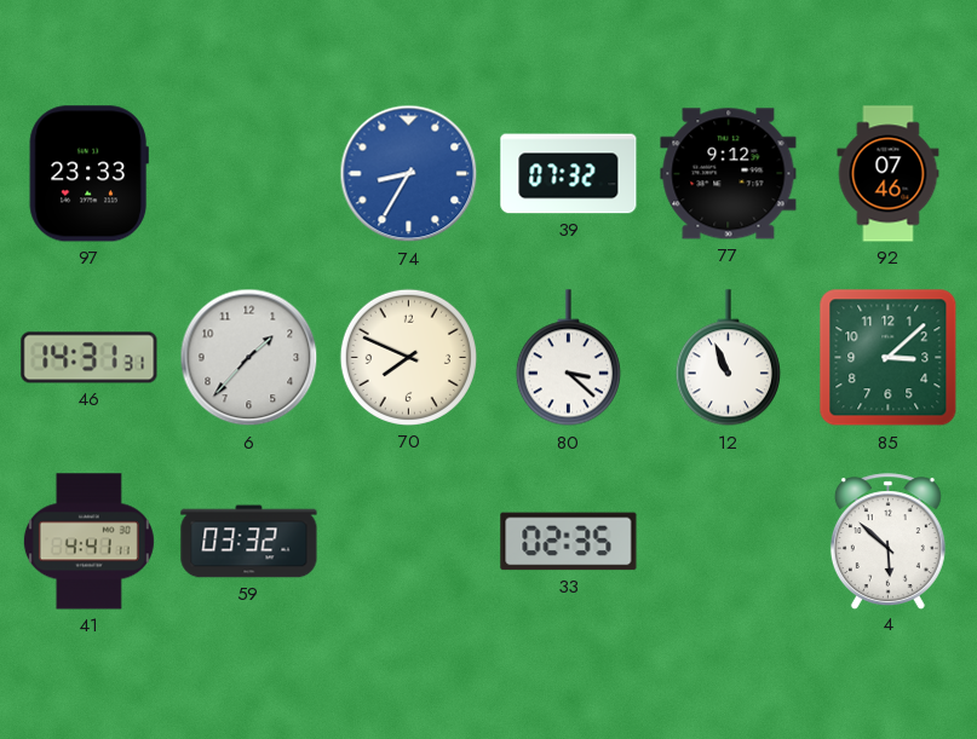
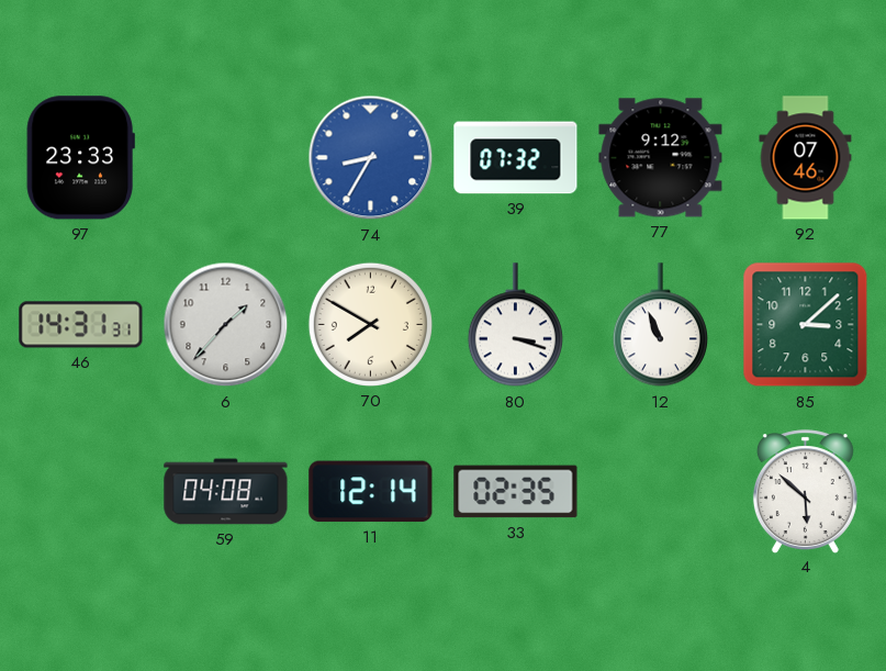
70: 7:49 -> 7:50 (370, 324)
80: 3:22 -> 3:18 (515, 325)
41: 4:41 -> none (88, 542)
59: 03:32 -> 04:08 (226, 492)
11: none -> 12:14 (371, 492)
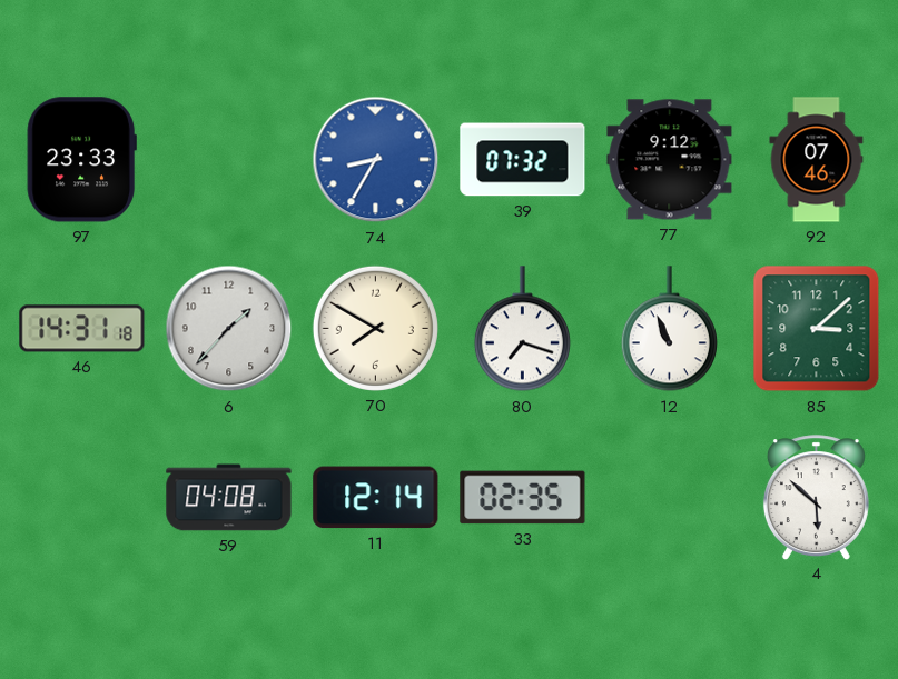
46: 14:31:31 -> 14:31:18 (82, 329)
80: 3:18 -> 7:18 (522, 329)
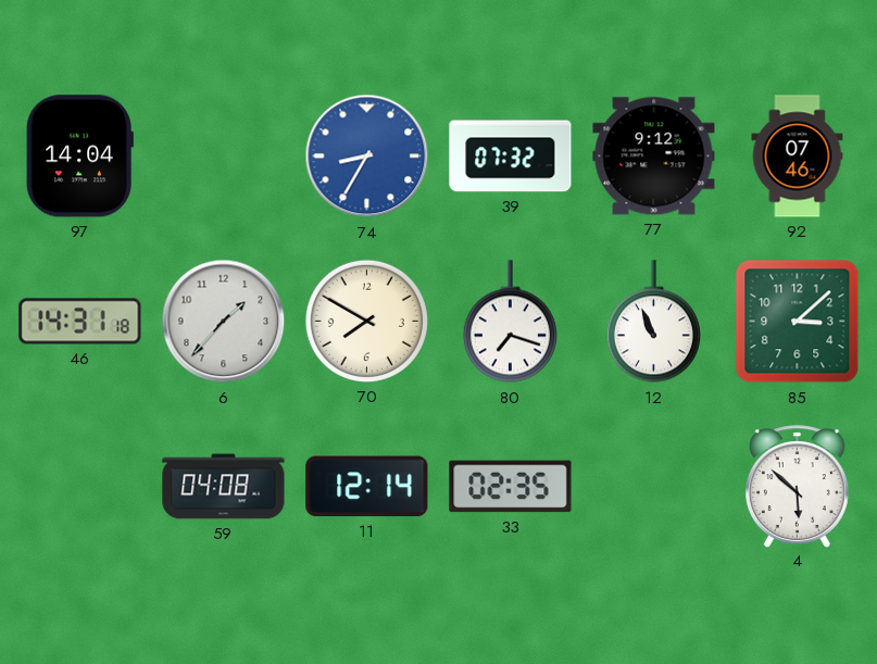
97: 23:33 -> 14:04 (79, 156)
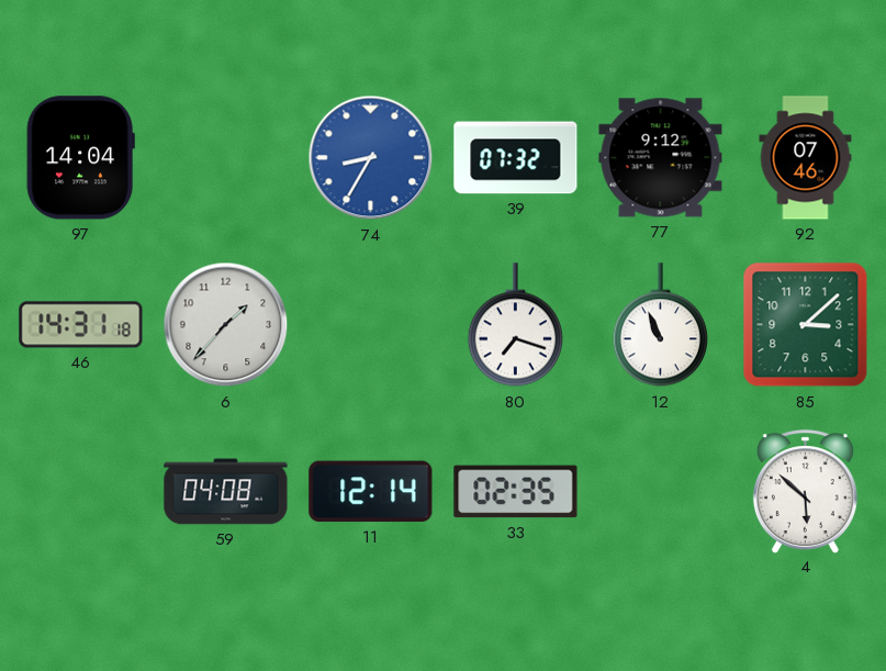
70: 7:50 -> none (366, 321)
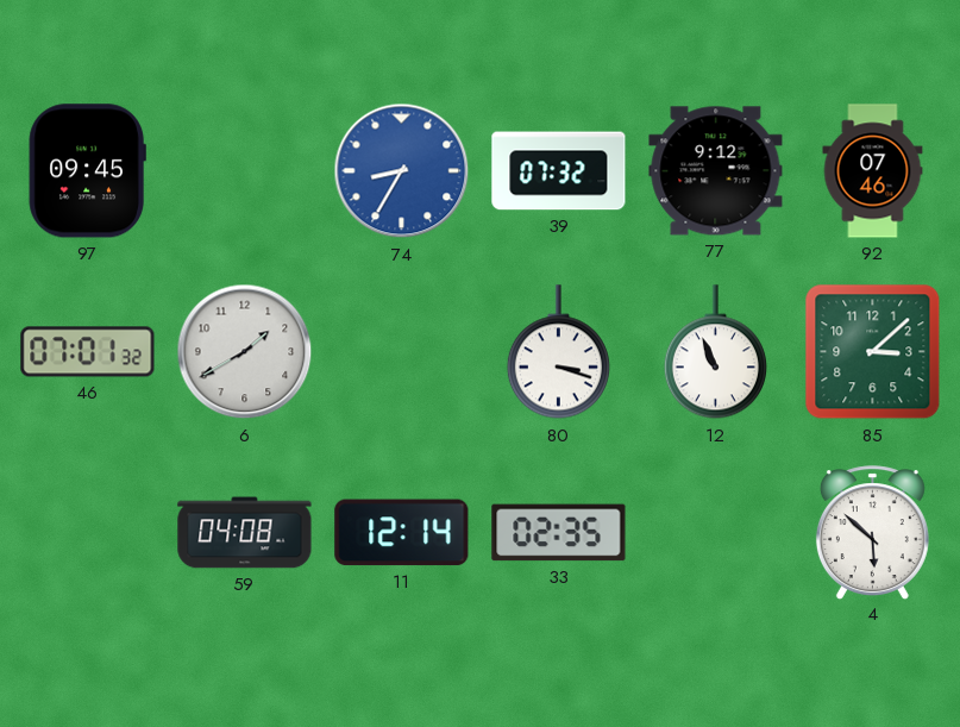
97: 14:04 -> 09:45 (87, 171)
46: 14:31 -> 07:01 (88, 352)
6: 1:37 -> 1:40 (245, 352)
80: 7:18 -> 3:18 (558, 352)
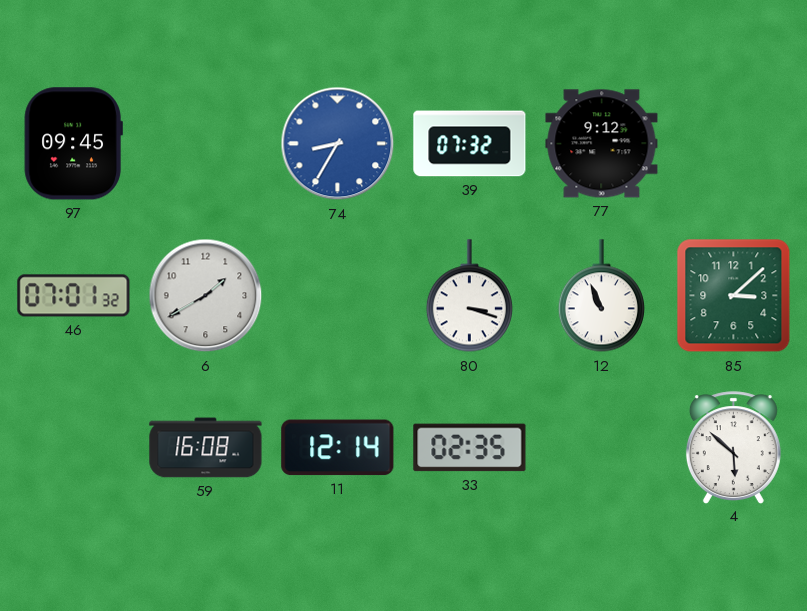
92: 07:46 -> none (873, 171)
59: 04:08 -> 16:08 (206, 448)
